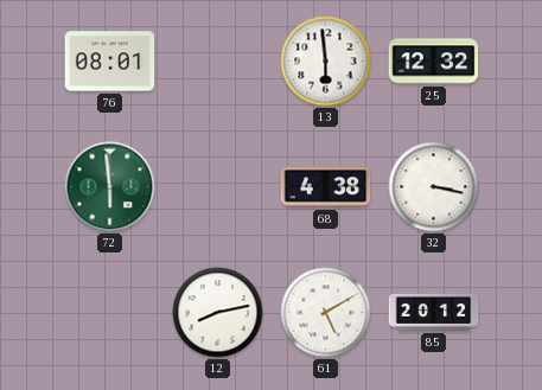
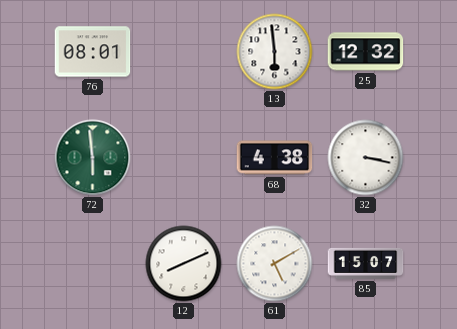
12: 8:13 -> 8:11 (184, 264)
85: 20:12 -> 15:07 (366, 263)
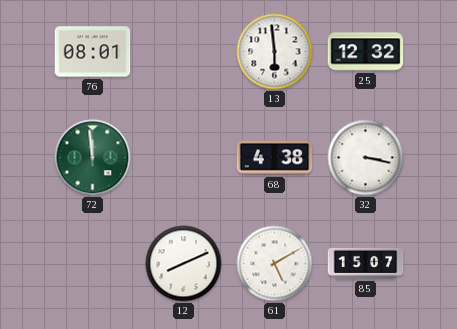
72: 5:59 -> 11:59 (93, 158)
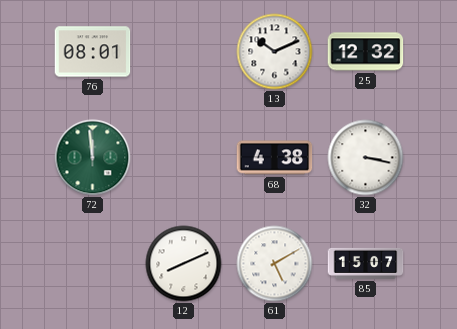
13: 5:59 -> 10:11 (275, 52)
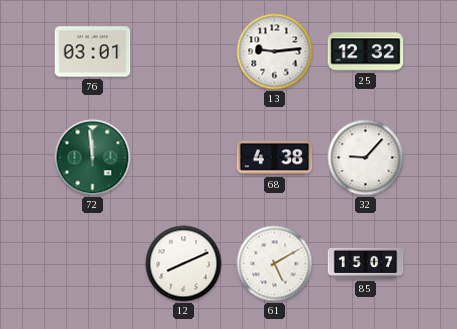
76: 08:01 -> 03:01 (93, 52)
13: 10:11 -> 9:14 (275, 52)
32: 3:17 -> 9:07 (366, 158)
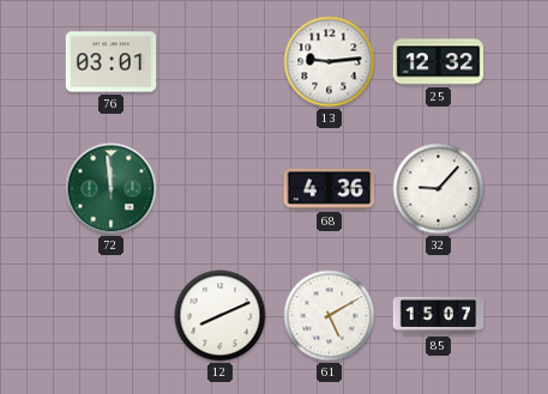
68: 4:38 -> 4:36 (330, 189)
